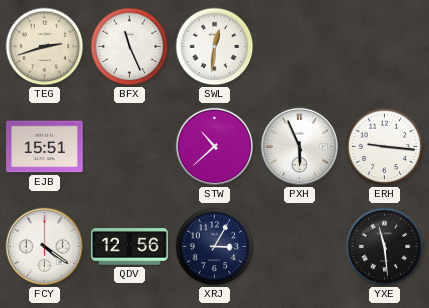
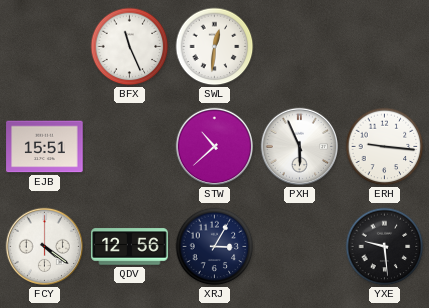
TEG: 2:42 -> none (45, 47)
YXE: 11:29 -> 9:29 (385, 247)
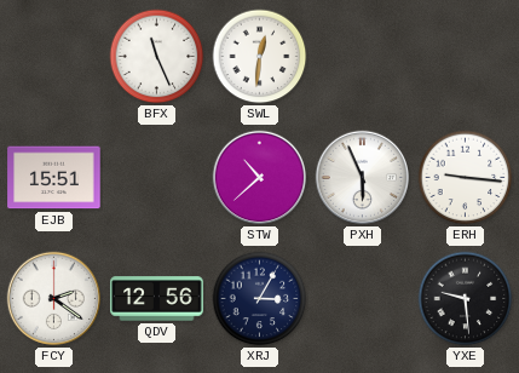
FCY: 4:21 -> 2:21 (54, 299)
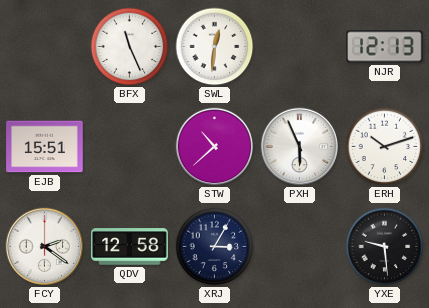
NJR: none -> 12:13 (385, 47)
ERH: 9:16 -> 10:12 (385, 147)
QDV: 12:56 -> 12:58 (130, 247)
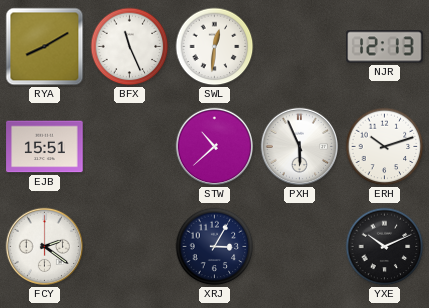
RYA: none -> 8:10 (45, 47)
QDV: 12:58 -> none (130, 247)
YXE: 9:29 -> 10:11 (385, 247)
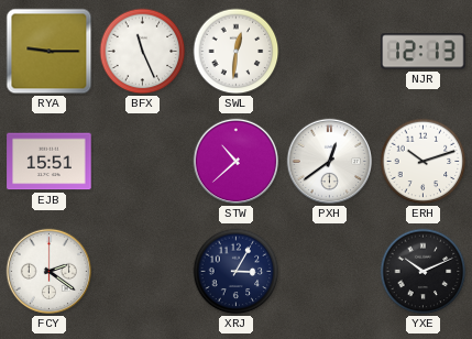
RYA: 8:10 -> 9:15 (50, 52)
PXH: 5:56 -> 12:39 (330, 162)
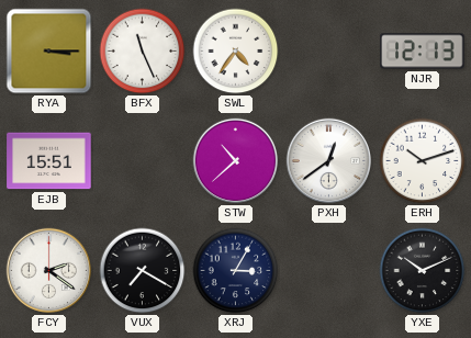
RYA: 9:15 -> 3:15 (49, 52)
SWL: 12:31 -> 4:36 (236, 52)
VUX: none -> 7:20 (143, 271)
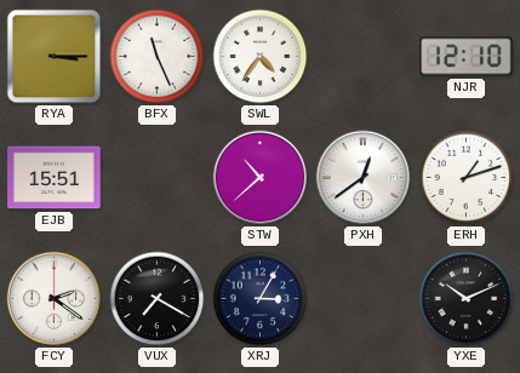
NJR: 12:13 -> 12:10 (467, 57)
ERH: 10:12 -> 1:12 (467, 178)
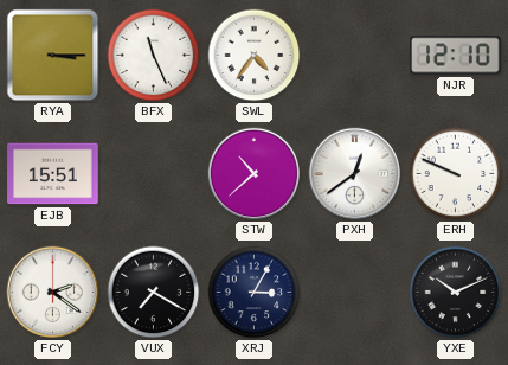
ERH: 1:12 -> 9:49 (456, 174)
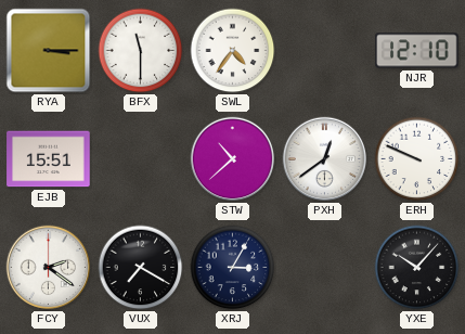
BFX: 11:26 -> 11:30 (141, 51)
YXE: 10:11 -> 10:07 (417, 268)
